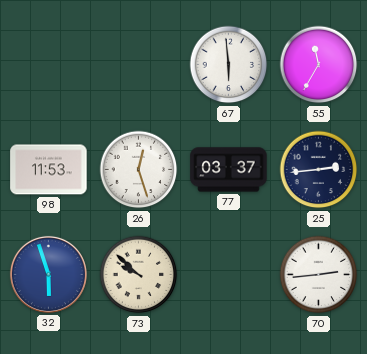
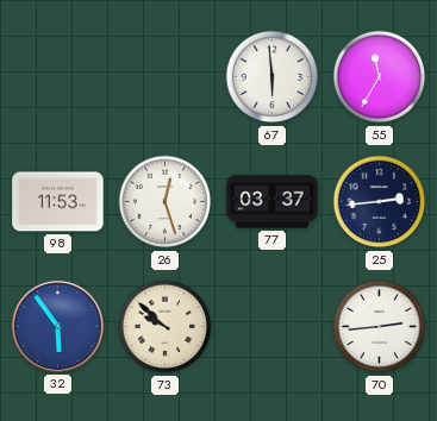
32: 5:57 -> 5:54 (57, 326)
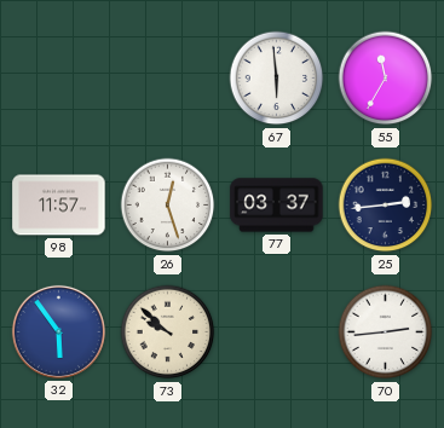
98: 11:53 -> 11:57 (59, 206)
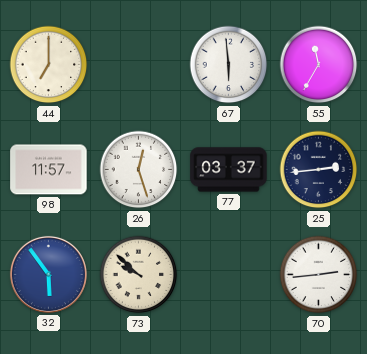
44: none -> 7:00 (49, 65)
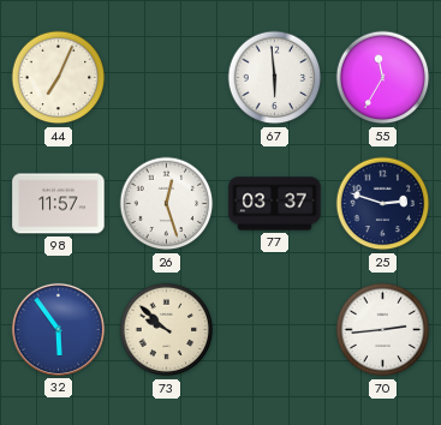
44: 7:00 -> 7:04 (59, 78)
25: 2:44 -> 2:48 (383, 204)
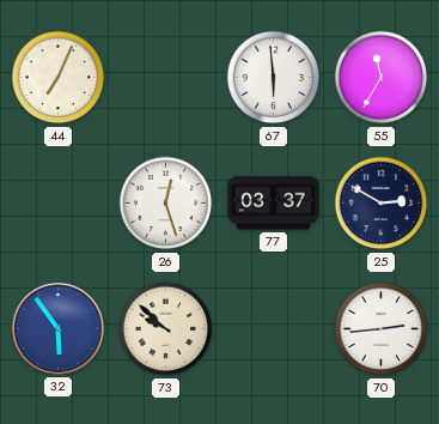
98: 11:57 -> none (59, 204)
25: 2:48 -> 2:50 (382, 204)
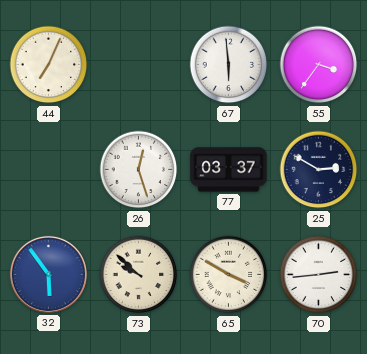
55: 11:35 -> 3:36 (319, 65)
65: none -> 3:50 (229, 275)
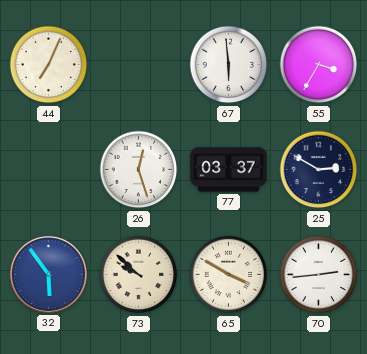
55: 3:36 -> 3:35 (319, 65)
